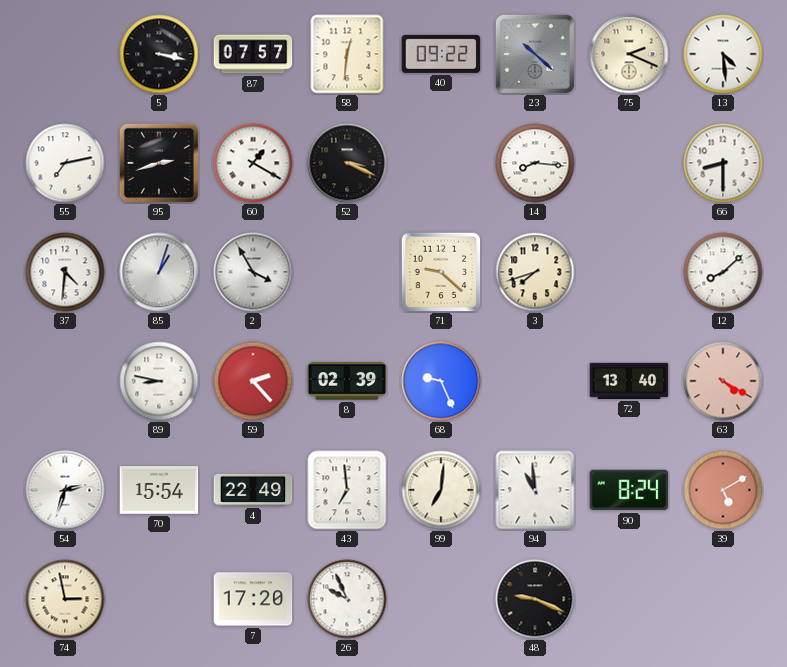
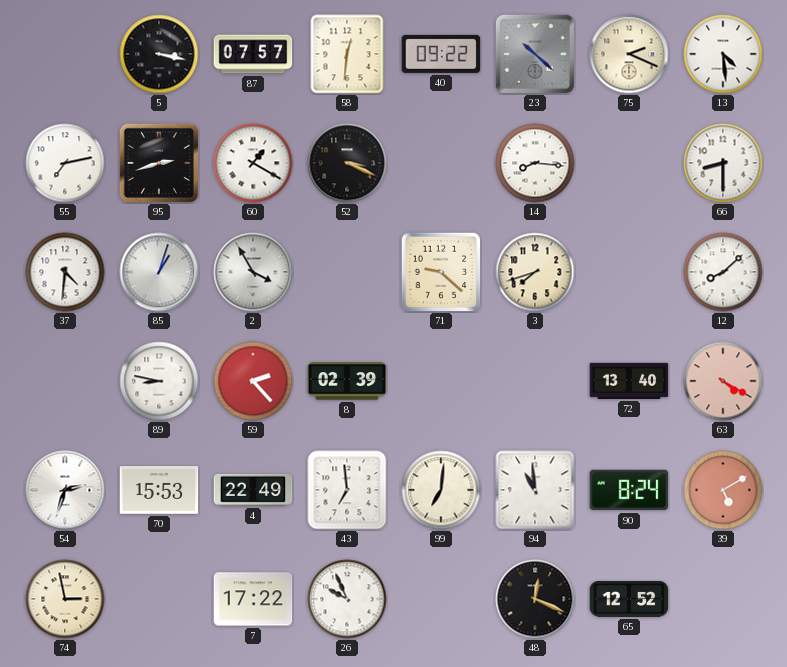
68: 9:26 -> none (441, 381)
70: 15:54 -> 15:53 (159, 490)
7: 17:20 -> 17:22 (253, 599)
48: 9:19 -> 12:19 (535, 599)
65: none -> 12:52 (629, 599)
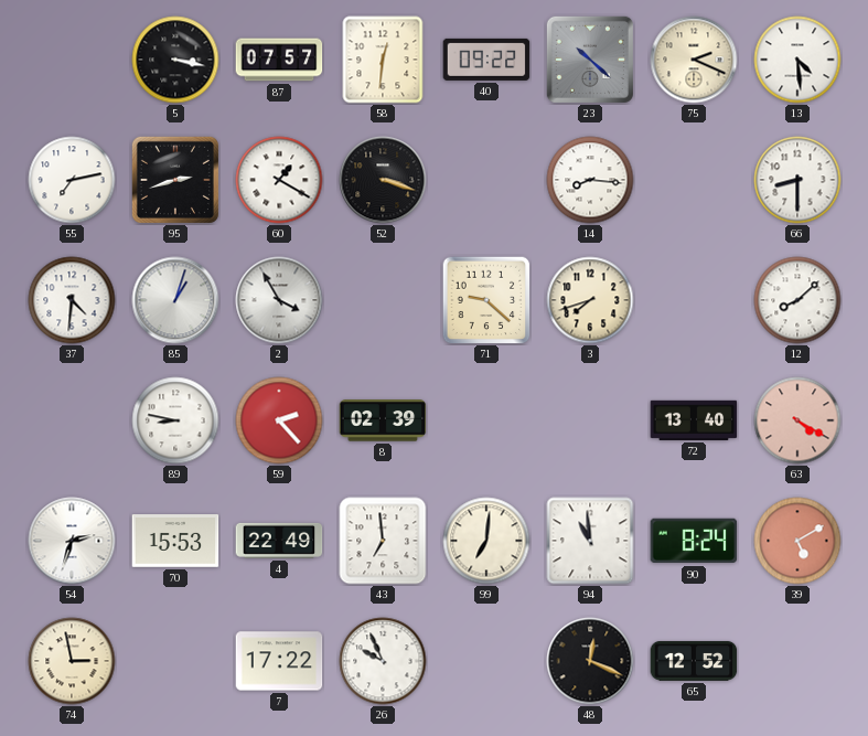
52: 3:19 -> 3:18 (383, 180)
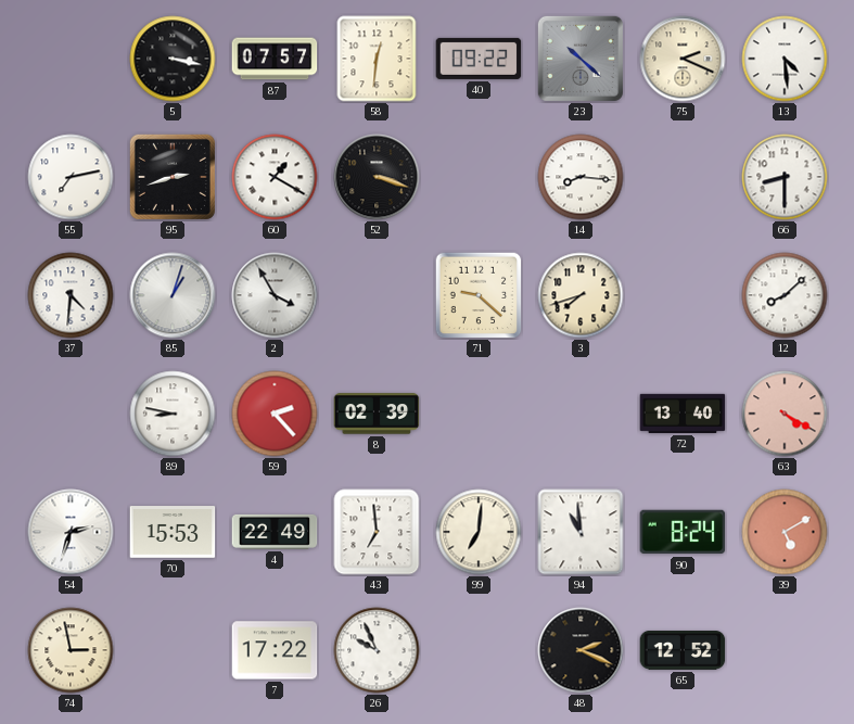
48: 12:19 -> 2:19 (581, 650)
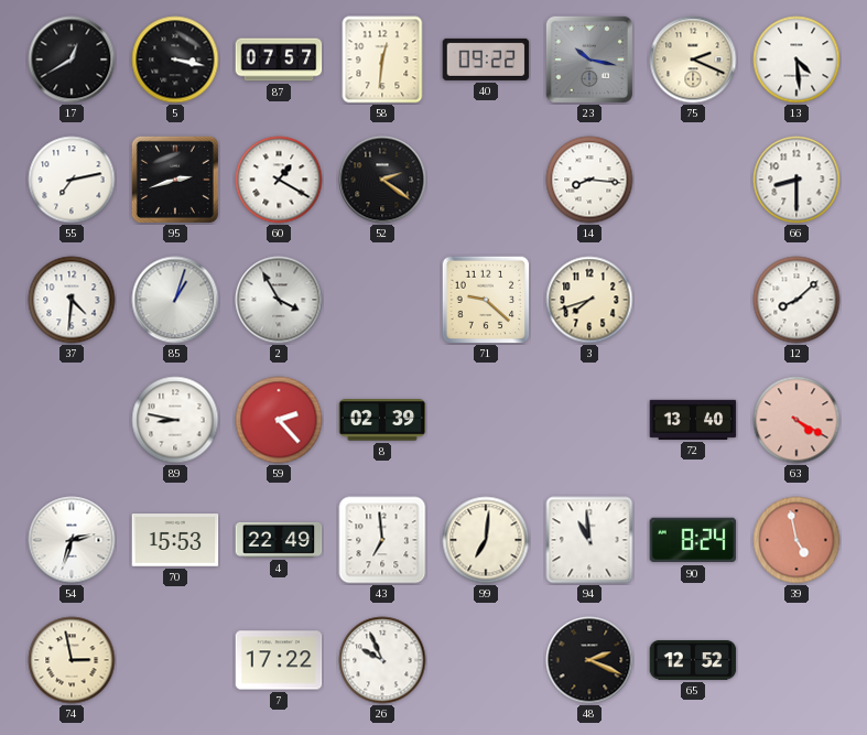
17: none -> 12:40 (72, 60)
23: 10:22 -> 10:17 (589, 60)
52: 3:18 -> 2:21 (382, 180)
39: 5:10 -> 4:58 (796, 540)
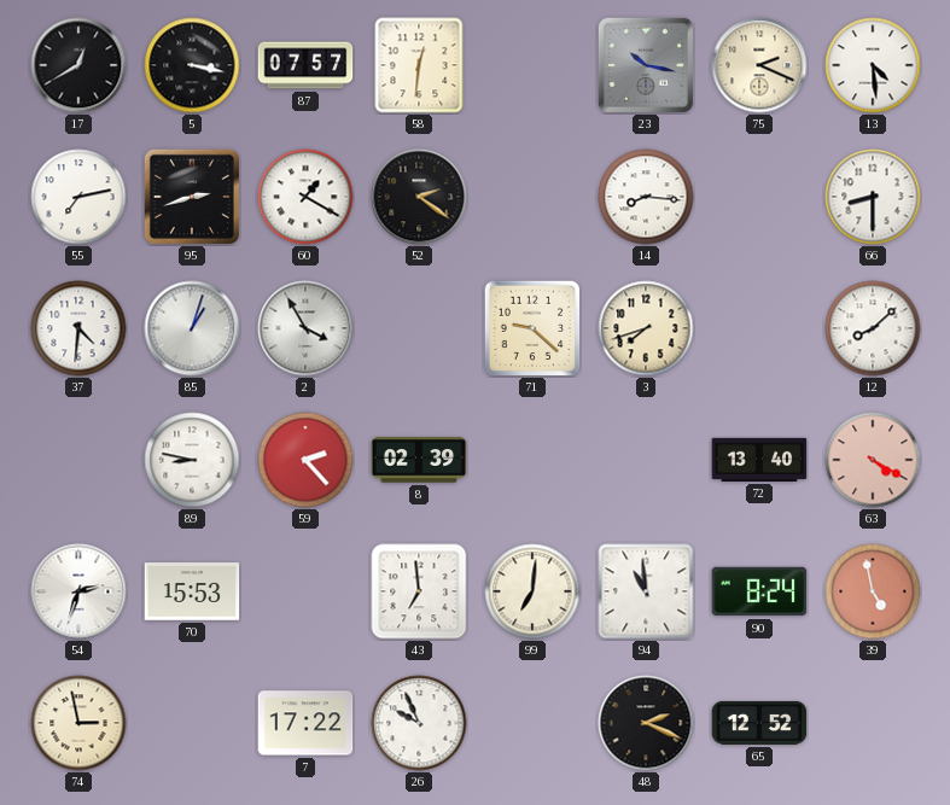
40: 09:22 -> none (486, 60)
4: 22:49 -> none (279, 540)
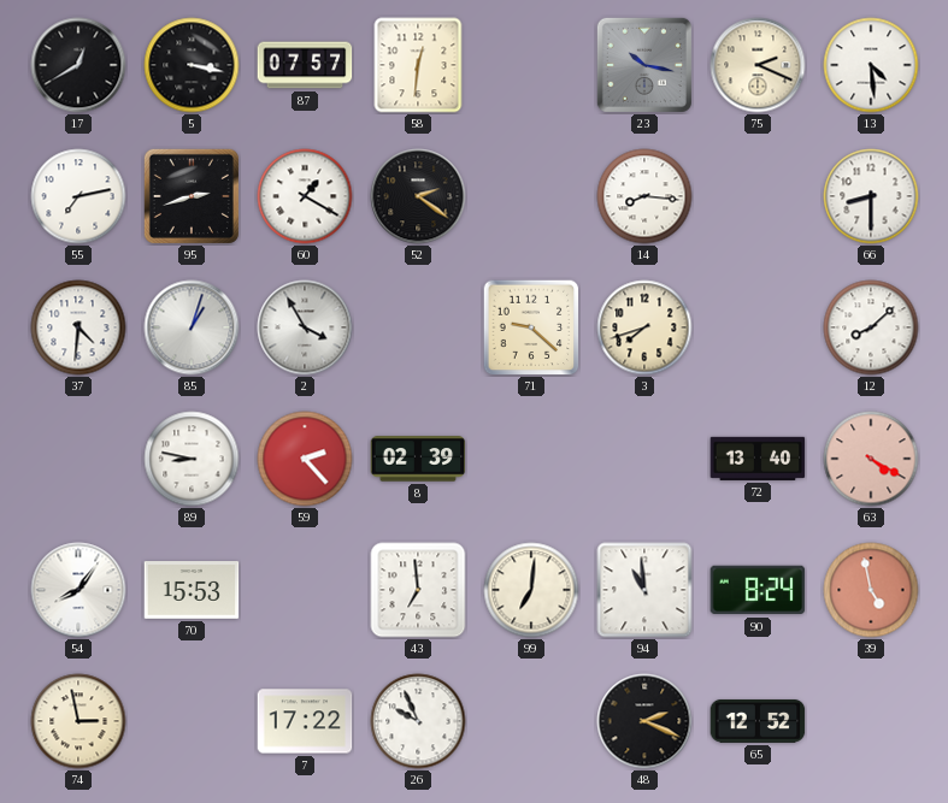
54: 2:33 -> 8:06 (78, 590)
